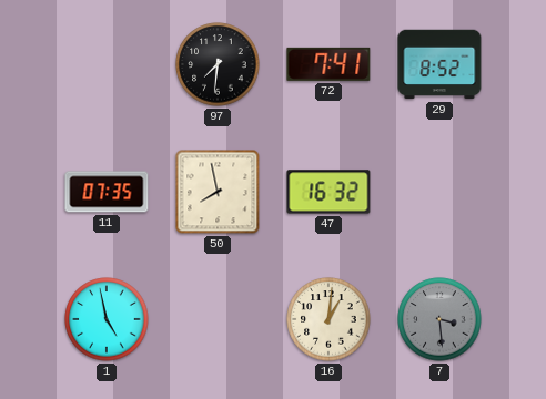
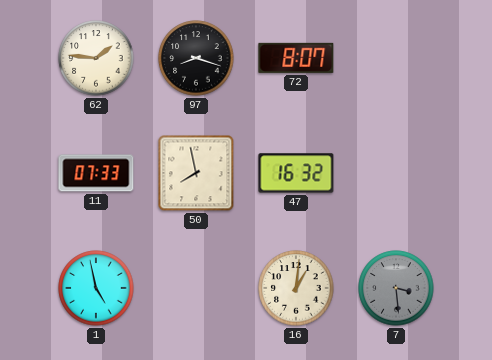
62: none -> 1:46 (96, 58)
97: 7:31 -> 8:18 (196, 58)
72: 7:41 -> 8:07 (296, 58)
29: 8:52 -> none (439, 64)
11: 07:35 -> 07:33 (96, 173)
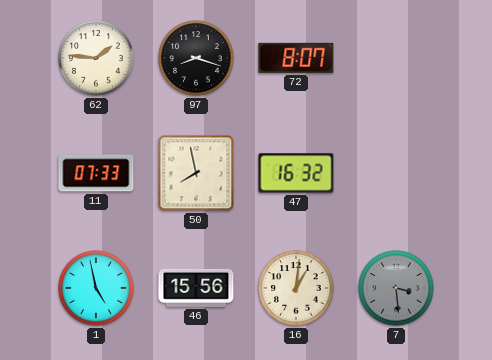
46: none -> 15:56 (196, 288)
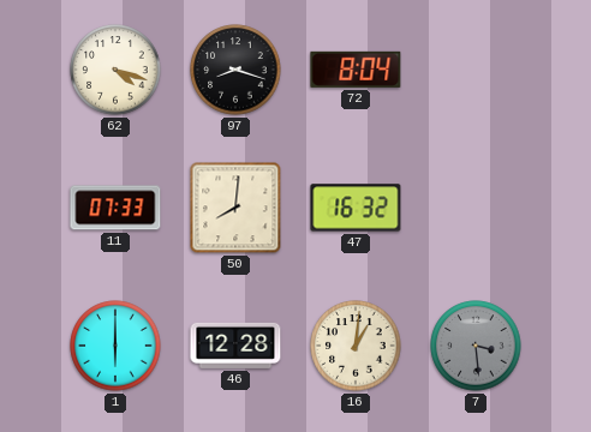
62: 1:46 -> 4:18 (115, 70)
72: 8:07 -> 8:04 (356, 70)
50: 7:58 -> 8:01 (235, 208)
1: 4:58 -> 6:00 (115, 346)
46: 15:56 -> 12:28 (235, 346)
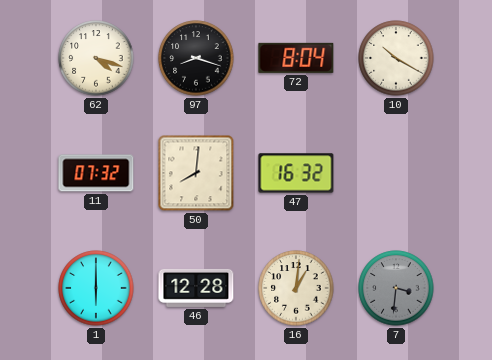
10: none -> 10:20 (396, 58)
11: 07:33 -> 07:32 (96, 173)
7: 3:29 -> 3:31 (396, 288)
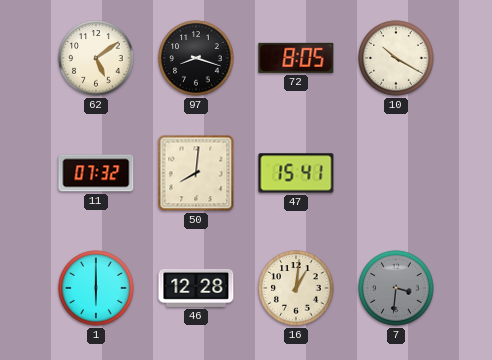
62: 4:18 -> 5:09 (96, 58)
72: 8:04 -> 8:05 (296, 58)
47: 16:32 -> 15:41 (296, 173)
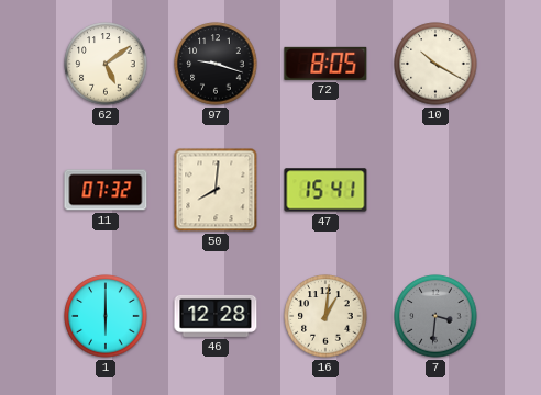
97: 8:18 -> 9:18 (216, 64)
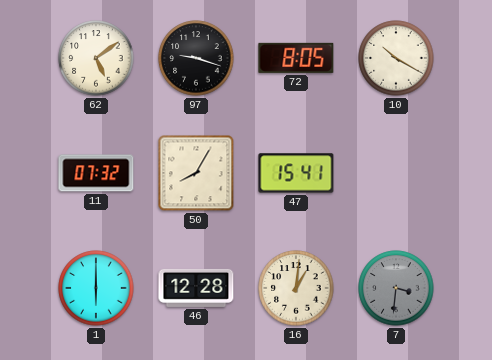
50: 8:01 -> 8:05 (196, 173)
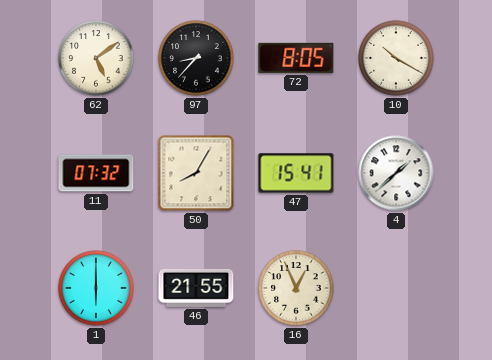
97: 9:18 -> 8:37 (196, 58)
4: none -> 1:38 (396, 173)
46: 12:28 -> 21:55 (196, 288)
16: 1:01 -> 12:56 (296, 288)
7: 3:31 -> none (396, 288)
